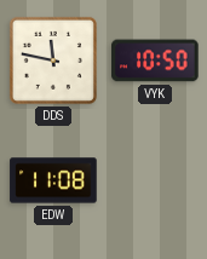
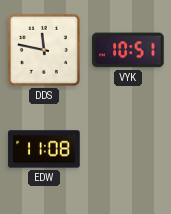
VYK: 10:50 -> 10:51 (128, 50)
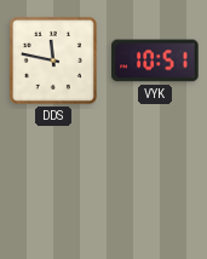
EDW: 11:08 -> none (44, 149)
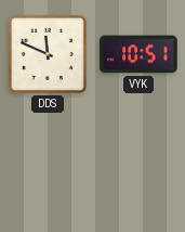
DDS: 11:47 -> 11:49 (48, 54)
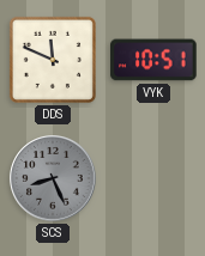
SCS: none -> 8:26 (53, 178)
